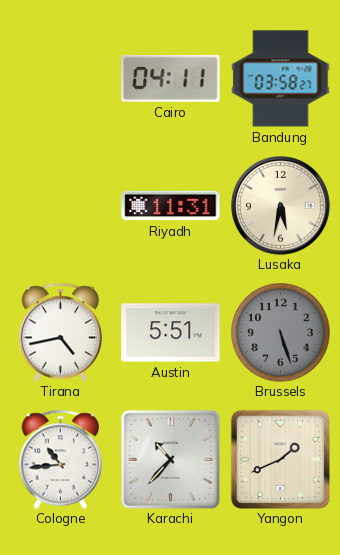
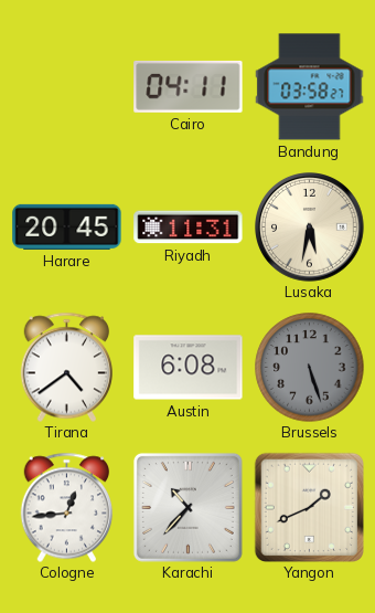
Harare: none -> 20:45 (67, 226)
Tirana: 4:43 -> 4:39 (66, 367)
Austin: 5:51 -> 6:08 (189, 368)
Cologne: 10:44 -> 12:44 (66, 507)
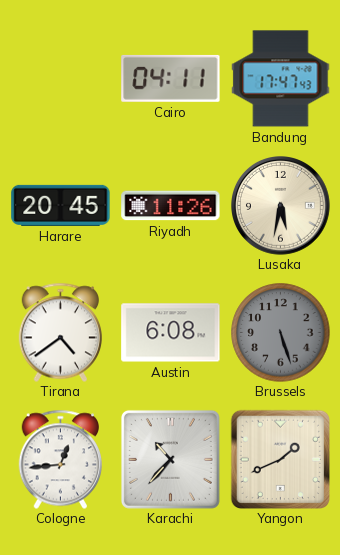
Bandung: 03:58 -> 17:47 (281, 79)
Riyadh: 11:31 -> 11:26 (171, 206)
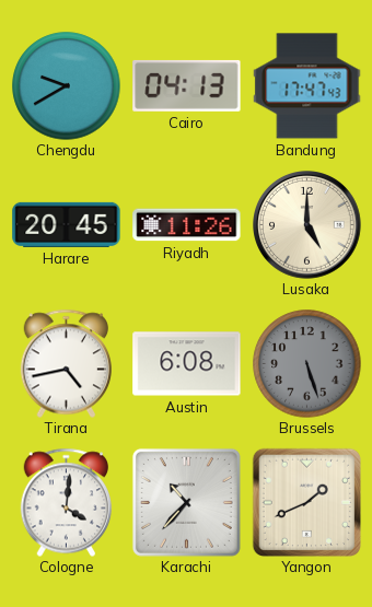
Chengdu: none -> 9:40 (67, 86)
Cairo: 04:11 -> 04:13 (187, 85)
Lusaka: 5:32 -> 5:00 (307, 225)
Tirana: 4:39 -> 4:43 (66, 363)
Cologne: 12:44 -> 4:01 (66, 502)
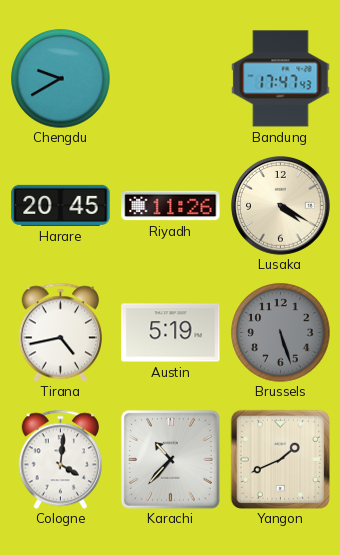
Cairo: 04:13 -> none (187, 85)
Lusaka: 5:00 -> 4:20 (281, 206)
Austin: 6:08 -> 5:19 (171, 333)
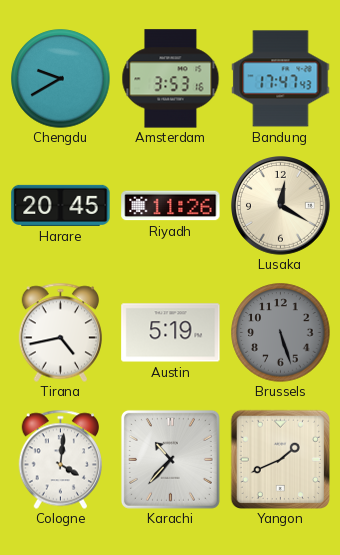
Amsterdam: none -> 3:53 (171, 79)
Lusaka: 4:20 -> 12:20 (281, 206)
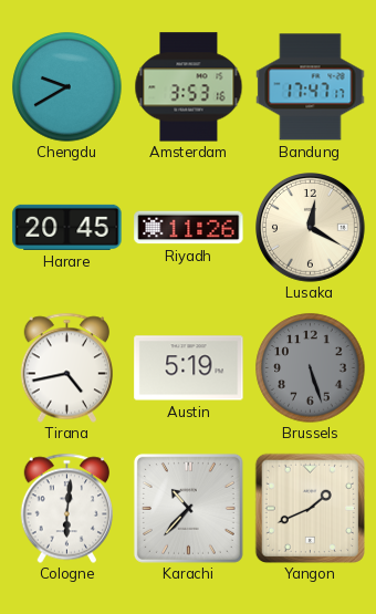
Bandung: 17:47:43 -> 17:47:17 (311, 87)
Cologne: 4:01 -> 6:01 (66, 508)
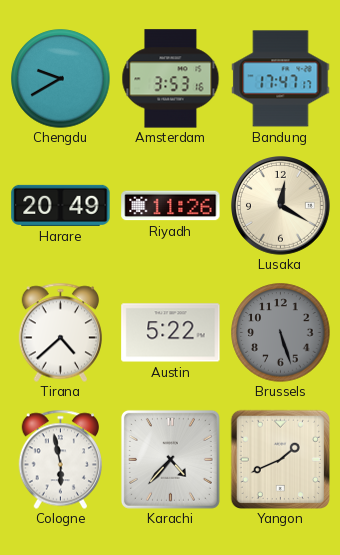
Harare: 20:45 -> 20:49 (61, 205)
Tirana: 4:43 -> 4:38 (60, 332)
Austin: 5:19 -> 5:22 (171, 333)
Cologne: 6:01 -> 5:58 (60, 459)
Karachi: 10:37 -> 4:37 (170, 459)
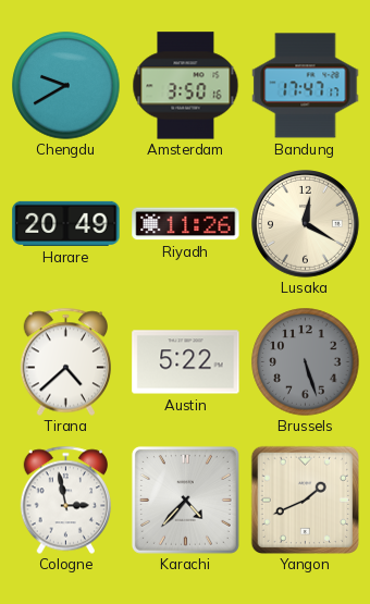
Amsterdam: 3:53 -> 3:50 (186, 86)
Cologne: 5:58 -> 2:58 (65, 500)
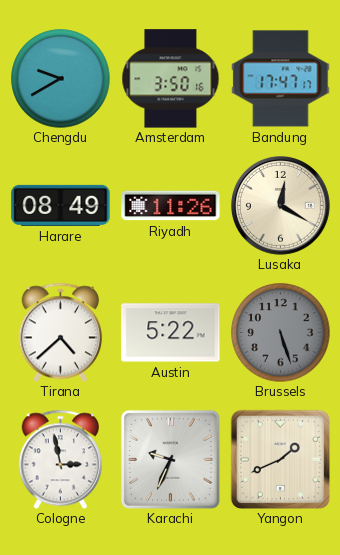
Harare: 20:49 -> 08:49 (61, 205)
Karachi: 4:37 -> 9:34 (170, 459)
